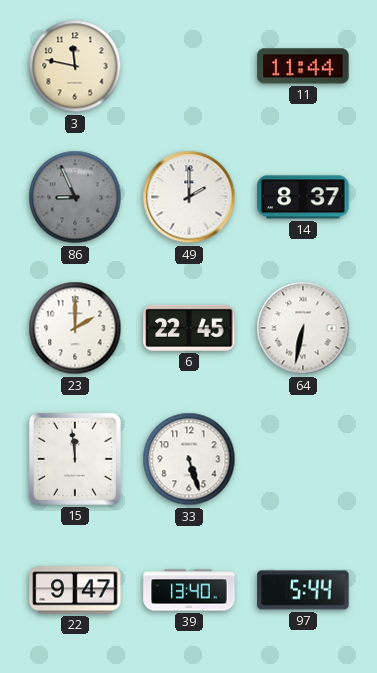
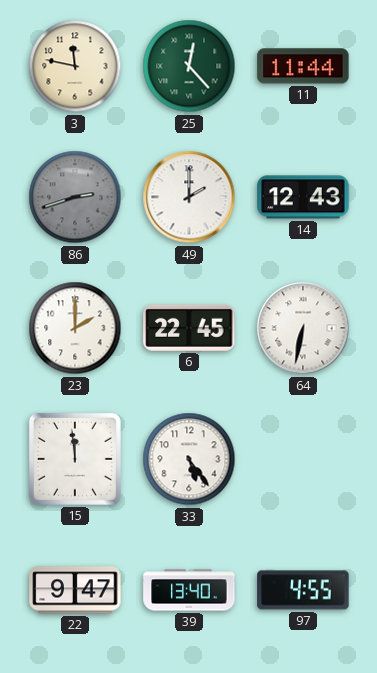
25: none -> 12:23 (189, 66)
86: 8:56 -> 2:42 (75, 197)
14: 8:37 -> 12:43 (303, 197)
33: 5:27 -> 5:24 (189, 459)
97: 5:44 -> 4:55 (303, 590)
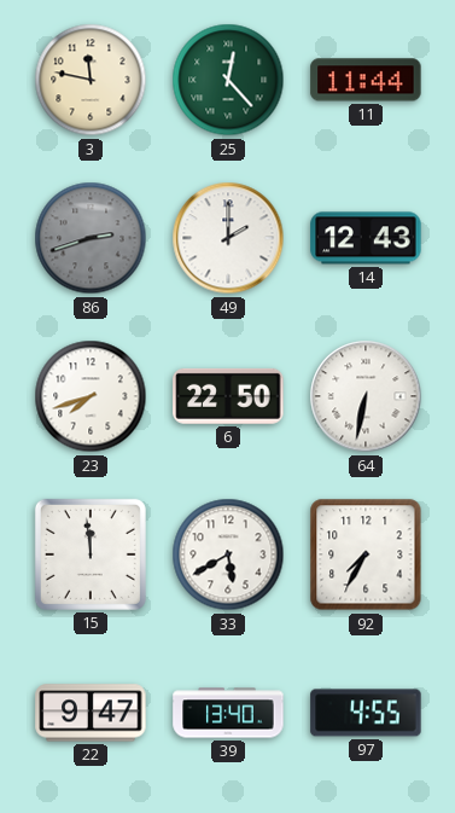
23: 2:00 -> 7:42 (91, 396)
6: 22:45 -> 22:50 (228, 396)
33: 5:24 -> 5:40 (228, 554)
92: none -> 7:35 (366, 554)
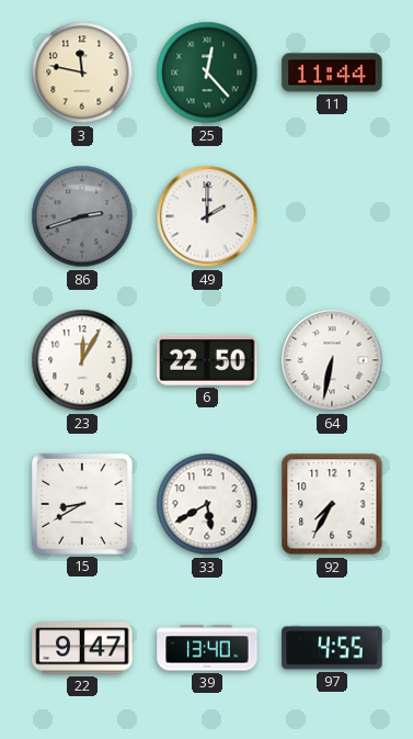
14: 12:43 -> none (366, 238)
23: 7:42 -> 12:05 (82, 360)
15: 11:59 -> 8:40 (82, 504)
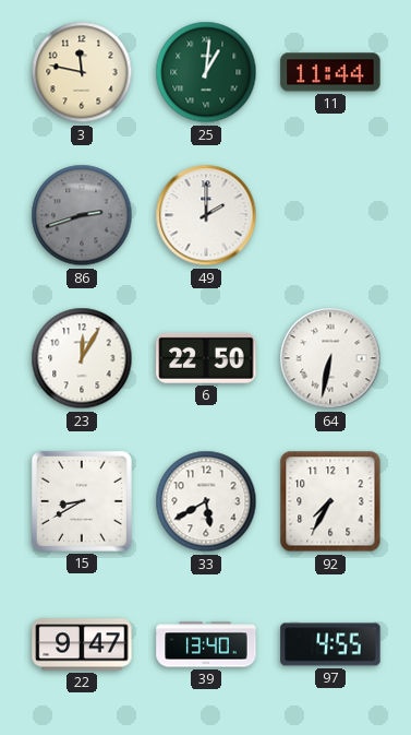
25: 12:23 -> 1:01 (206, 72)
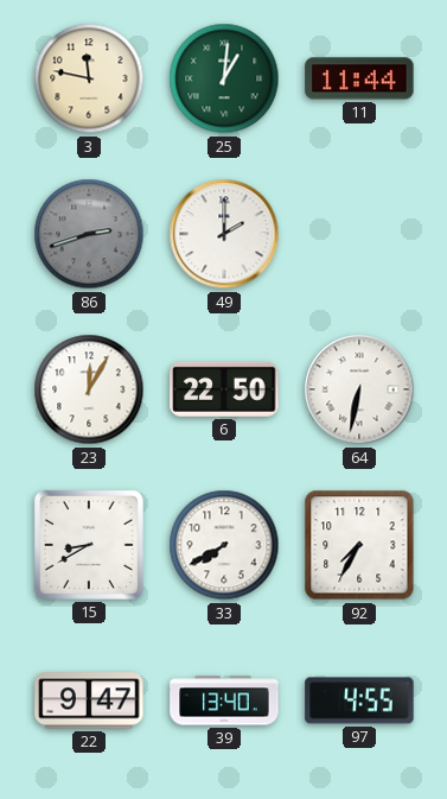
33: 5:40 -> 7:40 (224, 545)
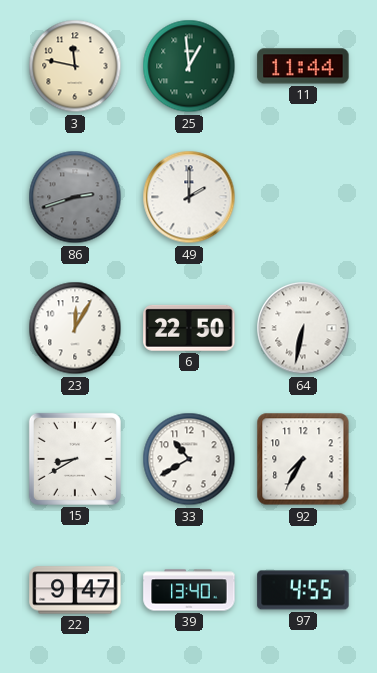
25: 1:01 -> 12:59 (189, 66)
33: 7:40 -> 10:40 (189, 459)
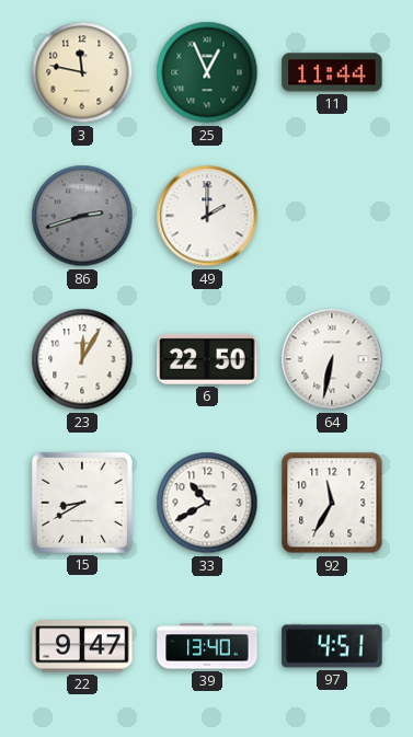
25: 12:59 -> 12:56 (207, 72)
92: 7:35 -> 11:35 (332, 503)
97: 4:55 -> 4:51 (332, 646)
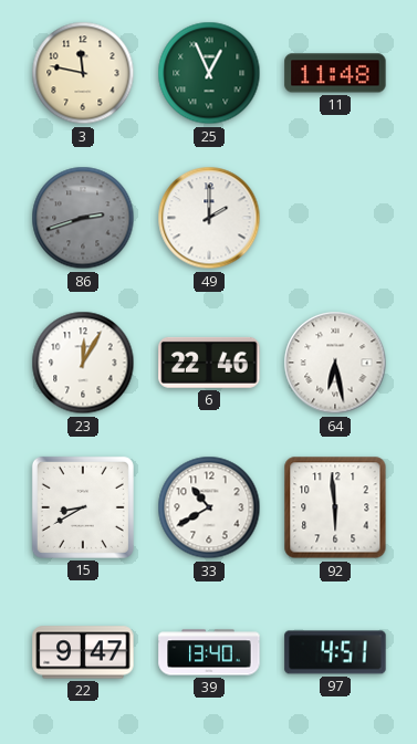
11: 11:44 -> 11:48 (335, 73)
6: 22:50 -> 22:46 (209, 363)
64: 6:32 -> 6:28 (335, 363)
92: 11:35 -> 5:59 (335, 507)
